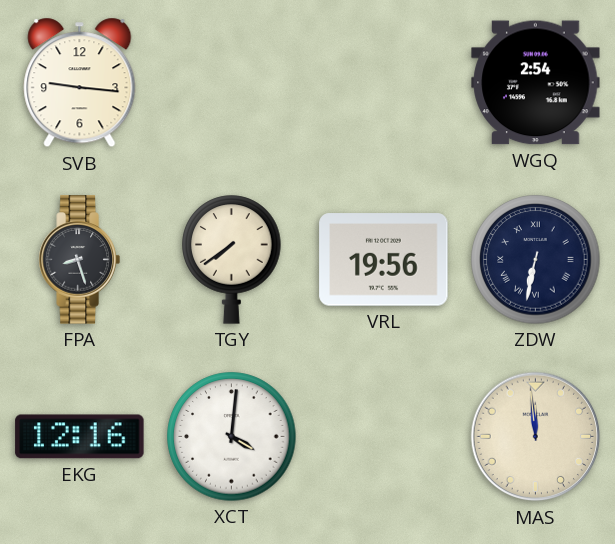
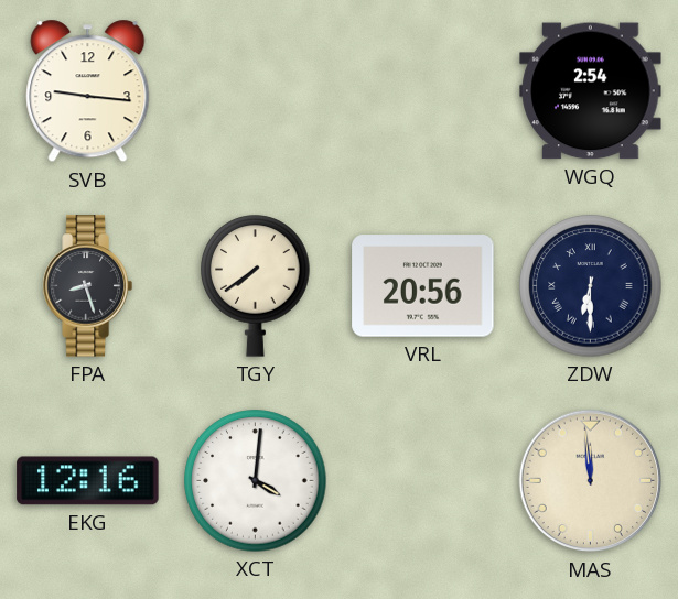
VRL: 19:56 -> 20:56 (423, 286)
ZDW: 6:32 -> 6:30 (591, 286)
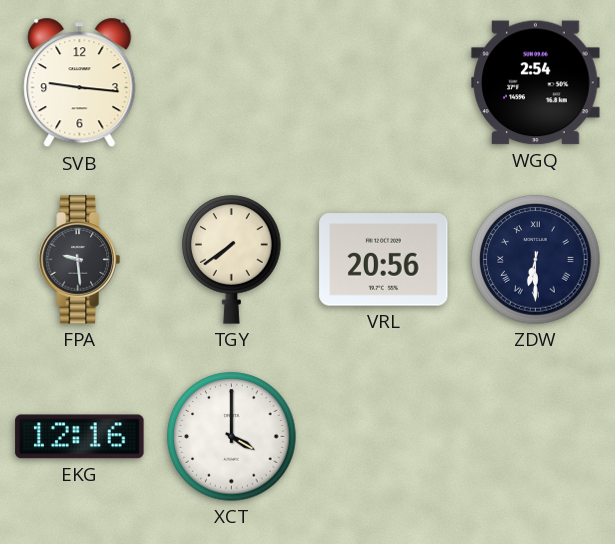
FPA: 8:27 -> 9:29 (79, 260)
XCT: 4:01 -> 4:00 (232, 437)
MAS: 11:59 -> none (591, 481)
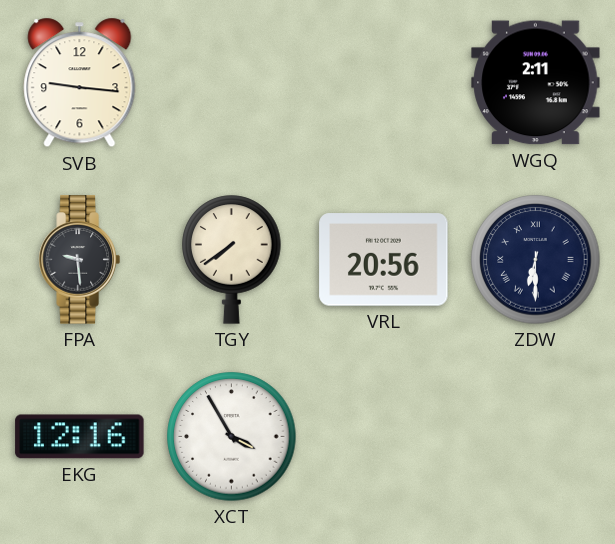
WGQ: 2:54 -> 2:11 (536, 83)
XCT: 4:00 -> 3:55 (232, 437)
